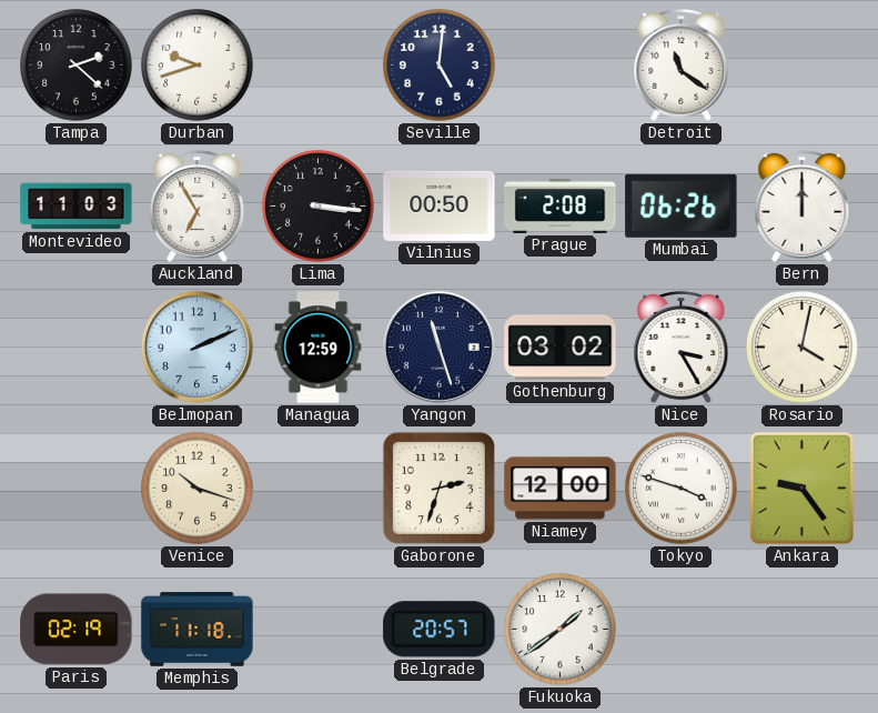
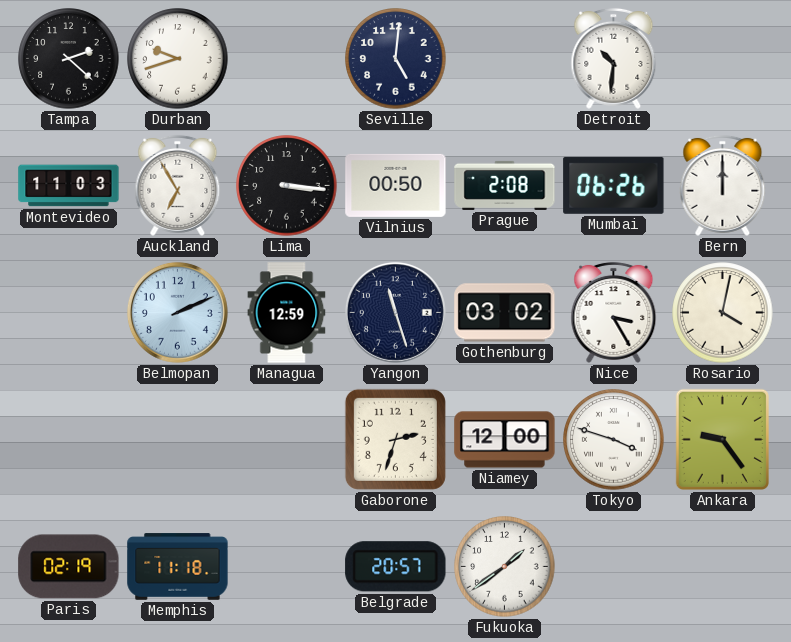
Detroit: 11:21 -> 10:31 (614, 58)
Venice: 10:18 -> none (198, 489)
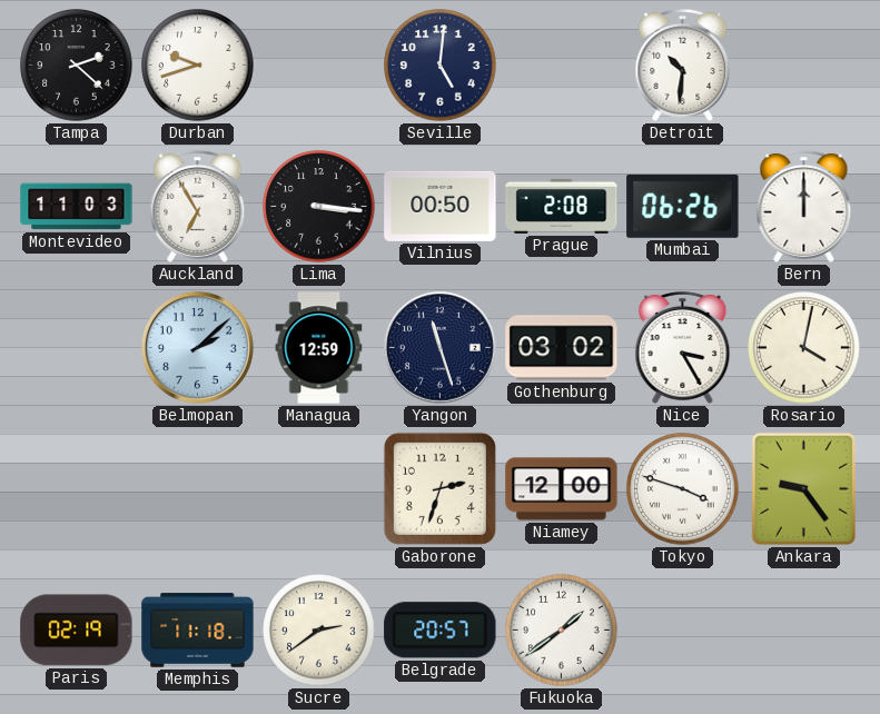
Belmopan: 2:11 -> 2:08 (197, 347)
Sucre: none -> 2:39 (319, 631)
